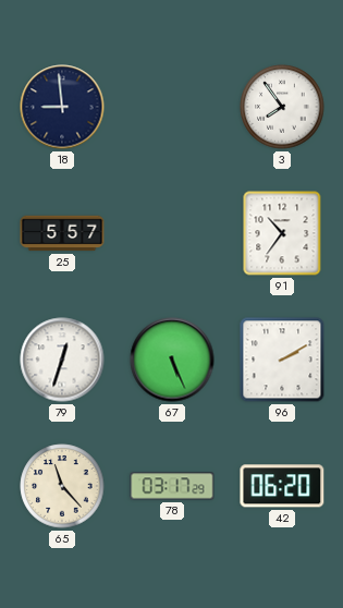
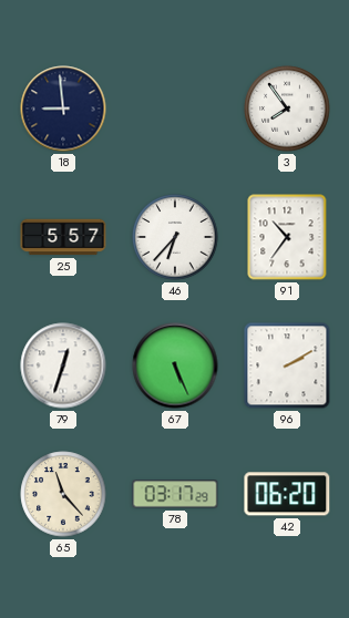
46: none -> 6:37 (175, 237)
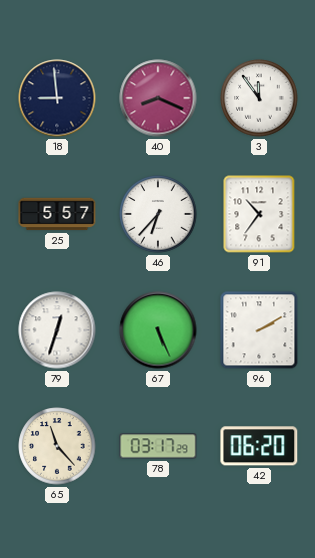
40: none -> 8:19 (158, 98)
3: 7:54 -> 11:54 (259, 98)
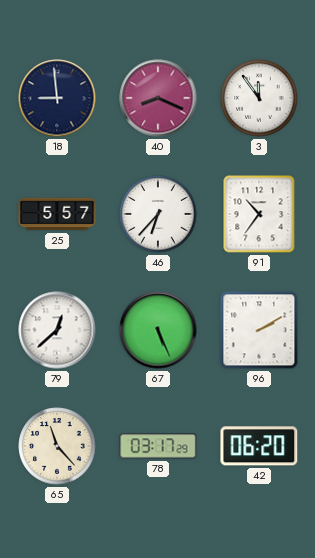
79: 12:33 -> 12:38 (57, 330)
